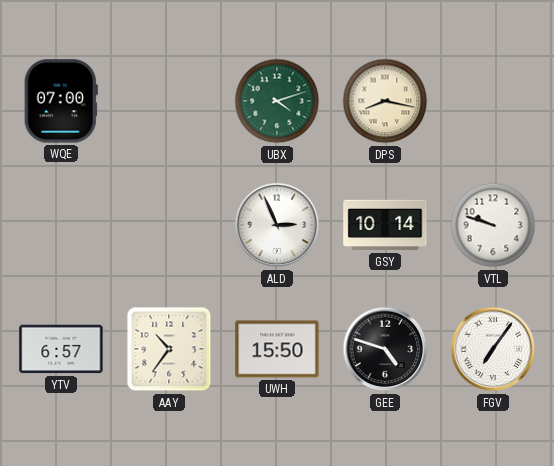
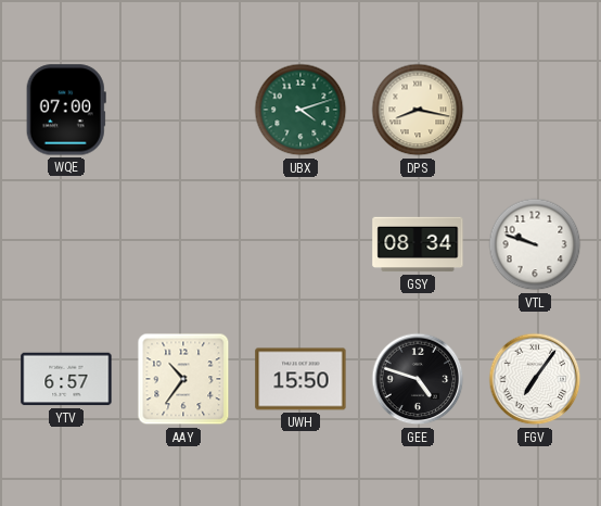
ALD: 2:56 -> none (277, 225)
GSY: 10:14 -> 08:34 (418, 244)
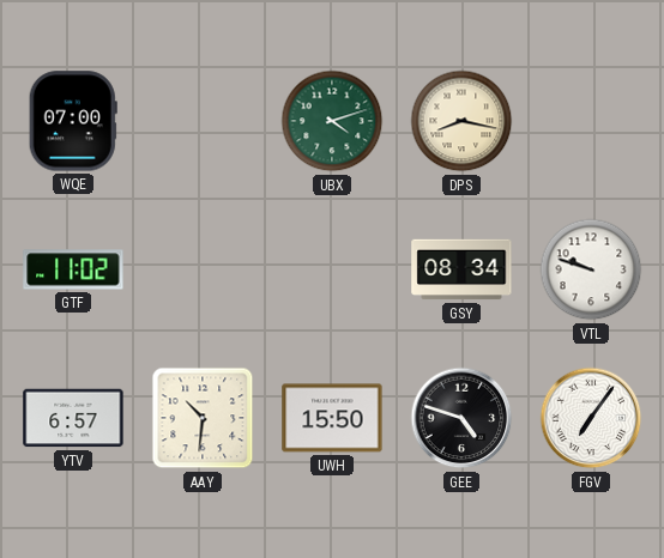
GTF: none -> 11:02 (73, 269)
AAY: 10:36 -> 10:31 (203, 418)
